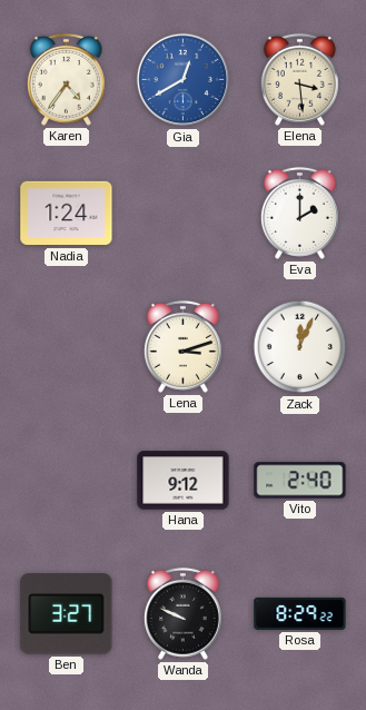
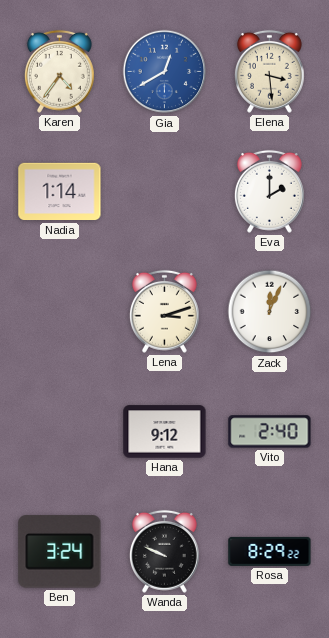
Nadia: 1:24 -> 1:14 (60, 192)
Ben: 3:27 -> 3:24 (60, 552)
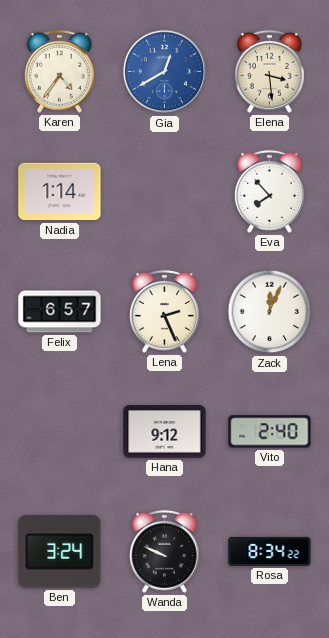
Eva: 2:00 -> 7:53 (269, 191)
Felix: none -> 6:57 (60, 312)
Lena: 3:12 -> 2:26 (164, 311)
Rosa: 8:29 -> 8:34 (270, 551)
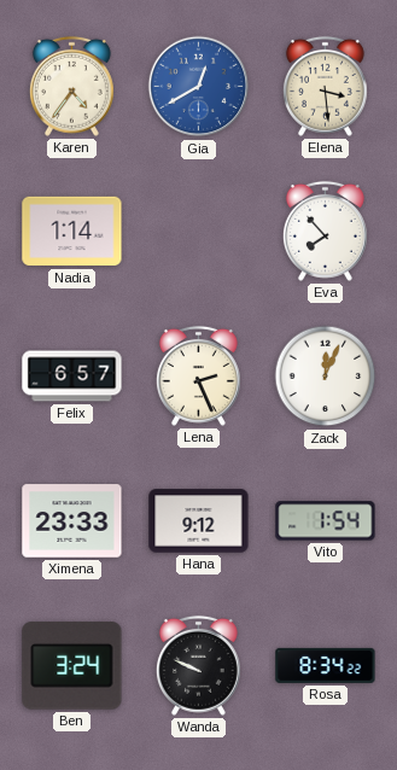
Ximena: none -> 23:33 (72, 521)
Vito: 2:40 -> 1:54 (326, 521)
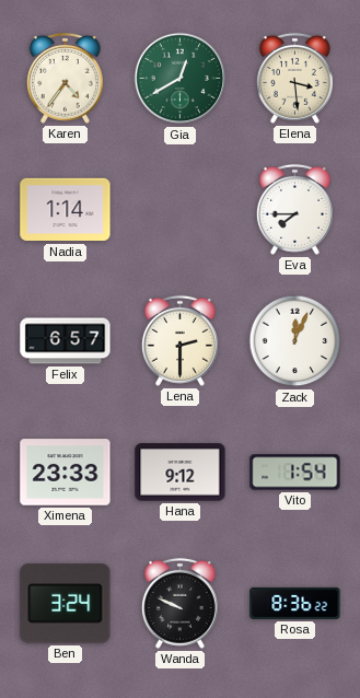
Gia dial: blue -> green (181, 79)
Eva: 7:53 -> 7:45 (294, 209)
Lena: 2:26 -> 2:30 (179, 340)
Rosa: 8:34 -> 8:36 (295, 603)
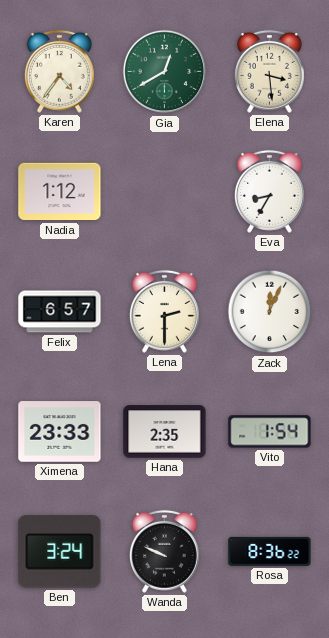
Nadia: 1:14 -> 1:12 (60, 192)
Eva: 7:45 -> 8:35 (269, 191)
Hana: 9:12 -> 2:35 (165, 432)
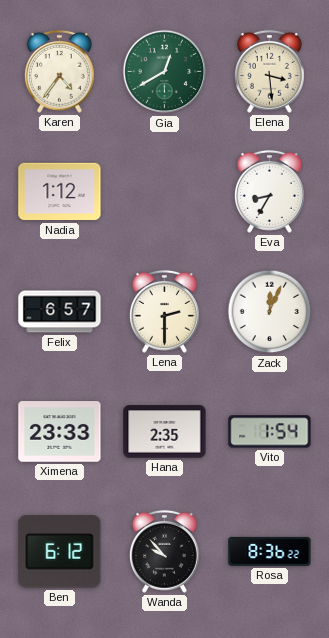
Ben: 3:24 -> 6:12 (60, 552)
Wanda: 9:49 -> 9:53 (164, 551)
